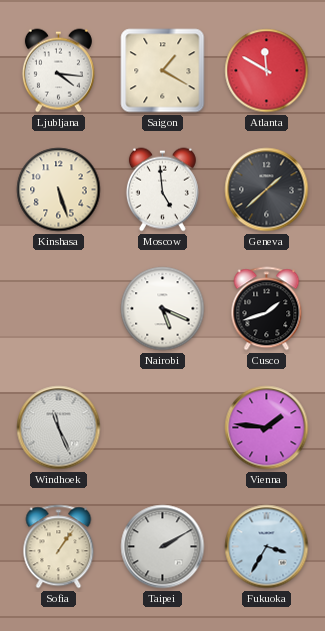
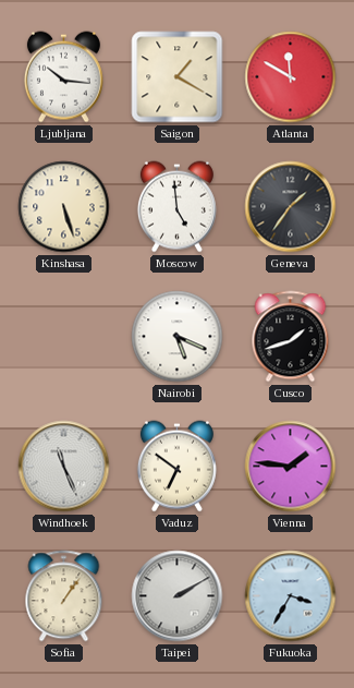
Ljubljana: 4:16 -> 10:16 (63, 77)
Geneva: 1:38 -> 1:36 (291, 207)
Vaduz: none -> 6:51 (176, 467)
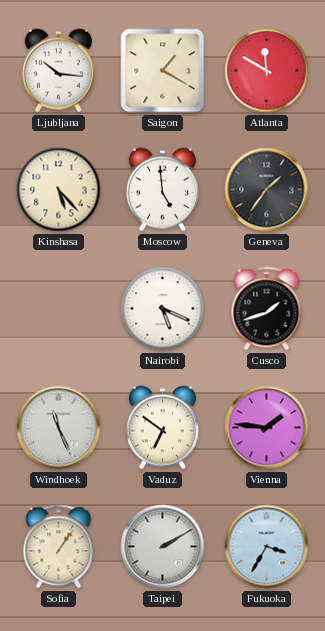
Kinshasa: 5:27 -> 5:23 (59, 190)
